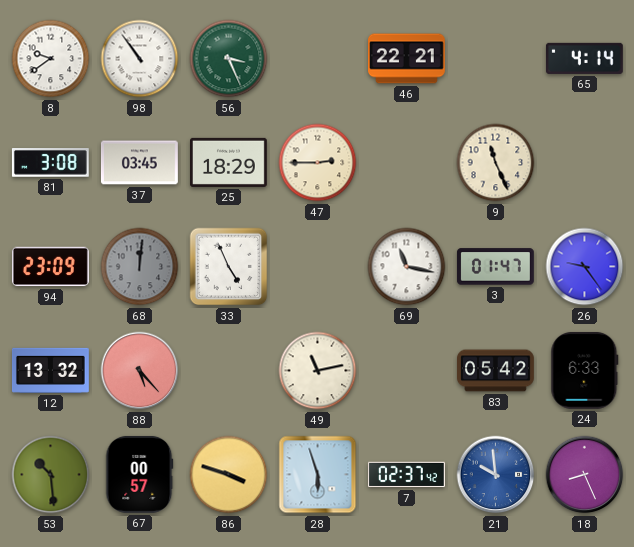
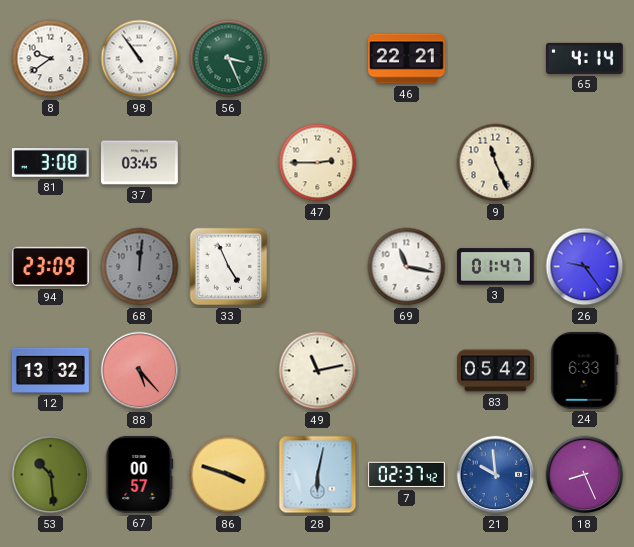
25: 18:29 -> none (229, 162)
28: 5:57 -> 6:02 (318, 475)
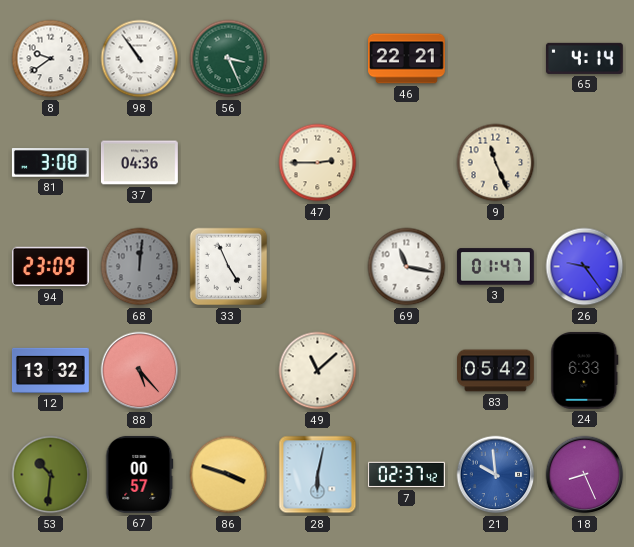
37: 03:45 -> 04:36 (139, 163)
49: 11:13 -> 11:08 (318, 371)
53: 10:29 -> 10:31 (51, 475)
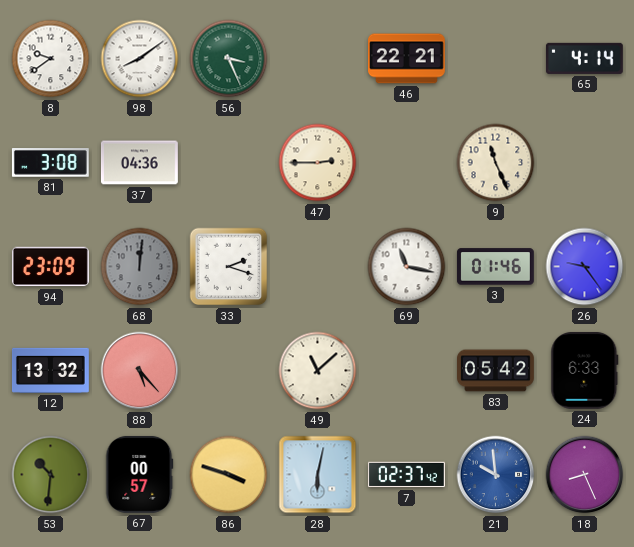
98: 10:54 -> 8:09 (140, 59)
33: 4:56 -> 2:18 (229, 267)
3: 01:47 -> 01:46 (495, 267)
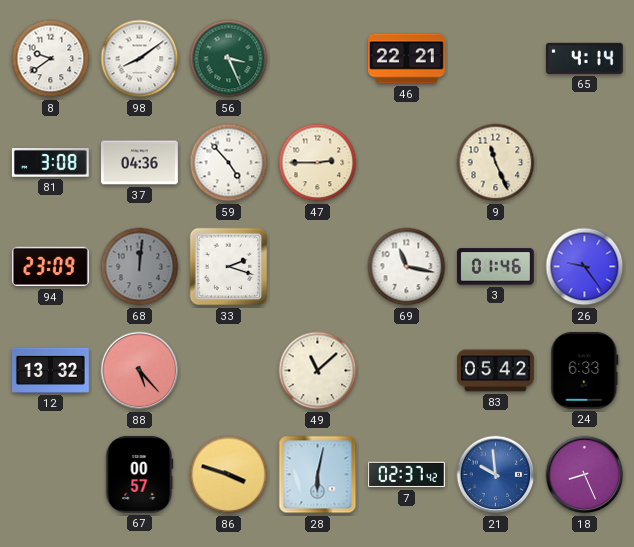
59: none -> 4:53 (229, 163)
53: 10:31 -> none (51, 475)
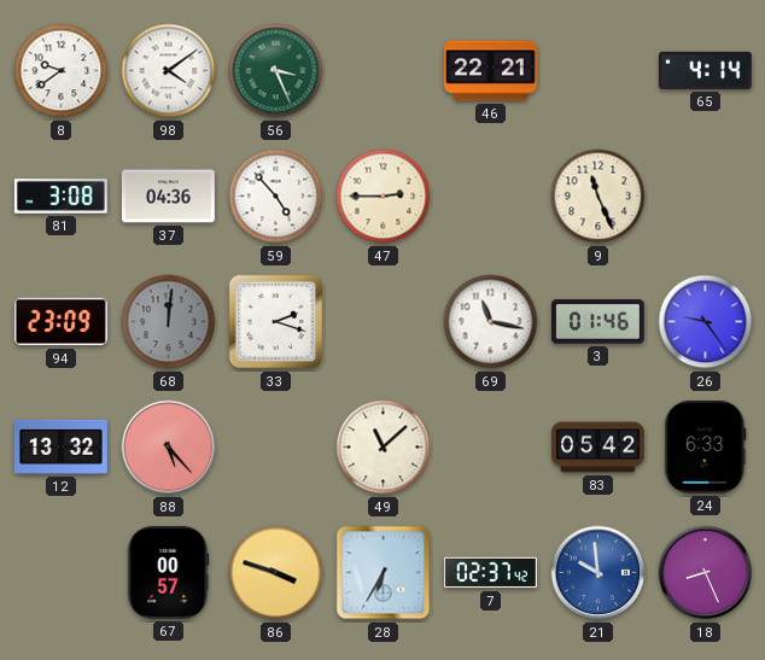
98: 8:09 -> 4:09 (169, 71)
28: 6:02 -> 6:35 (384, 573)
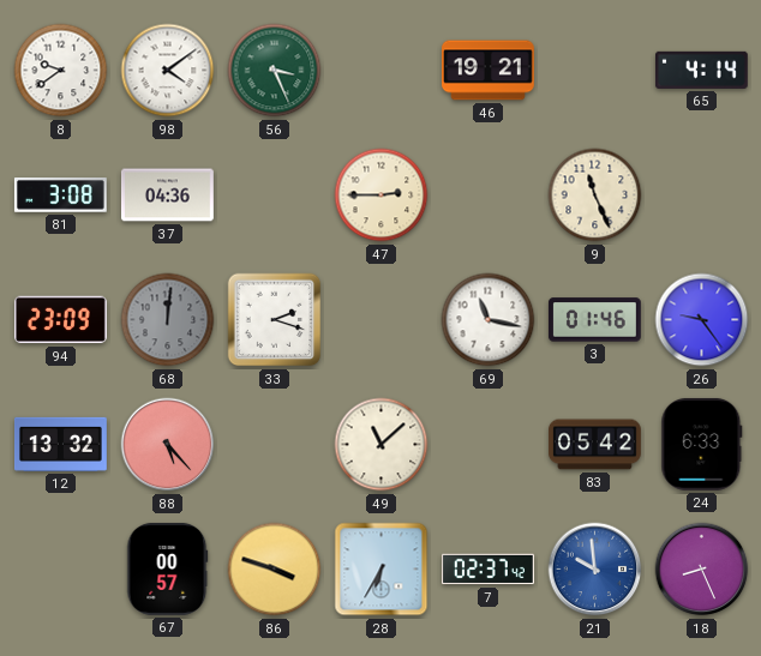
46: 22:21 -> 19:21 (489, 71)
59: 4:53 -> none (276, 197)
